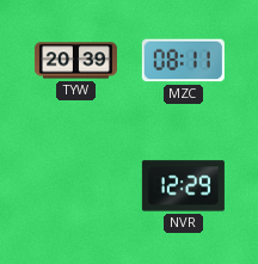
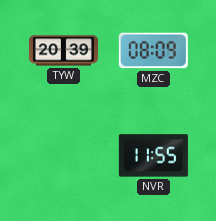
MZC: 08:11 -> 08:09 (153, 51)
NVR: 12:29 -> 11:55 (153, 156)
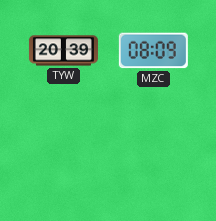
NVR: 11:55 -> none (153, 156)
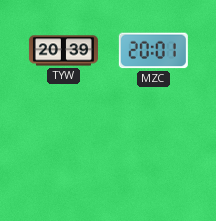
MZC: 08:09 -> 20:01 (153, 51)
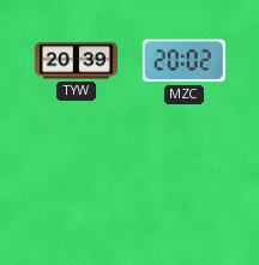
MZC: 20:01 -> 20:02 (183, 61)
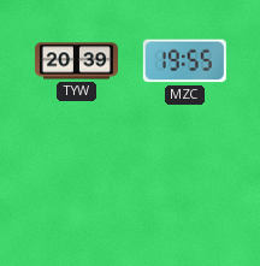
MZC: 20:02 -> 19:55 (184, 61)
